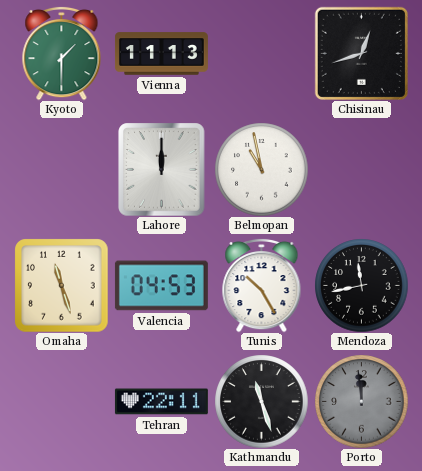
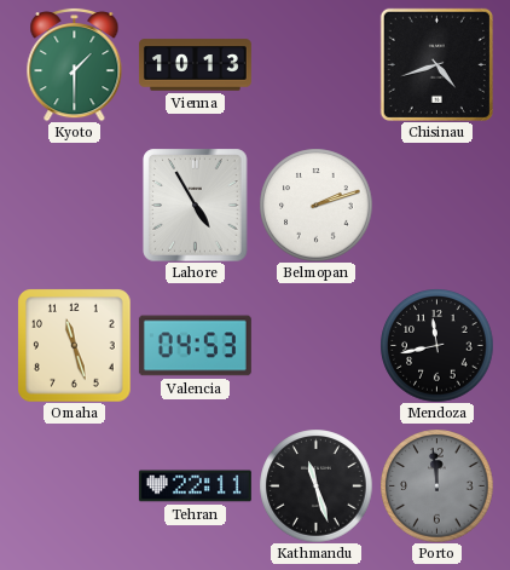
Vienna: 11:13 -> 10:13 (195, 65)
Chisinau: 12:42 -> 4:42 (436, 64)
Lahore: 12:00 -> 4:55 (196, 205)
Belmopan: 10:58 -> 2:12 (315, 205)
Tunis: 10:25 -> none (262, 285)
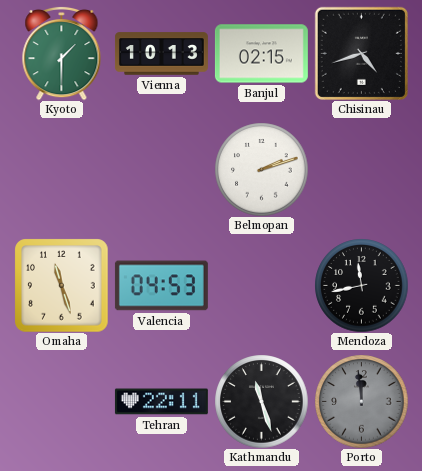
Banjul: none -> 02:15 (261, 54)
Lahore: 4:55 -> none (196, 205)
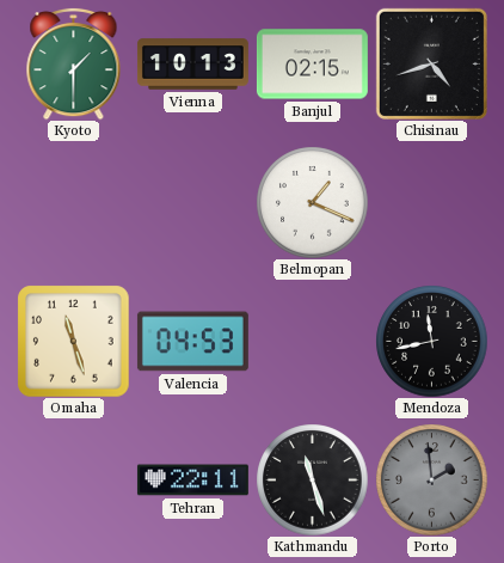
Belmopan: 2:12 -> 1:19 (312, 202)
Porto: 11:59 -> 1:59 (431, 479)
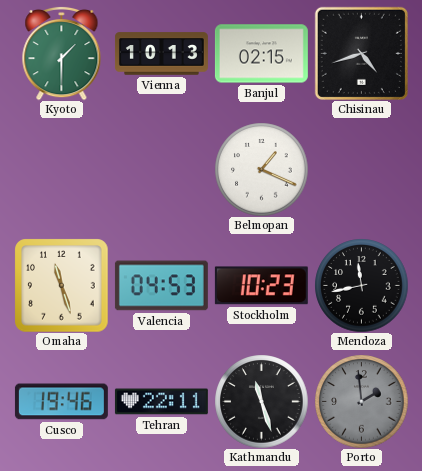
Stockholm: none -> 10:23 (261, 286)
Cusco: none -> 19:46 (61, 402)
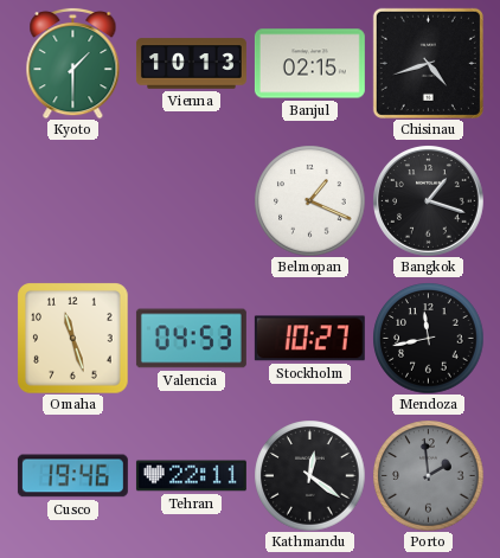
Bangkok: none -> 1:18 (429, 201)
Stockholm: 10:23 -> 10:27 (309, 339)
Kathmandu: 11:27 -> 12:21 (309, 475)
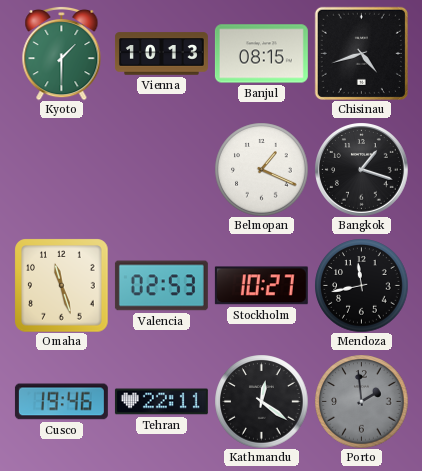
Banjul: 02:15 -> 08:15 (261, 54)
Valencia: 04:53 -> 02:53 (161, 286)
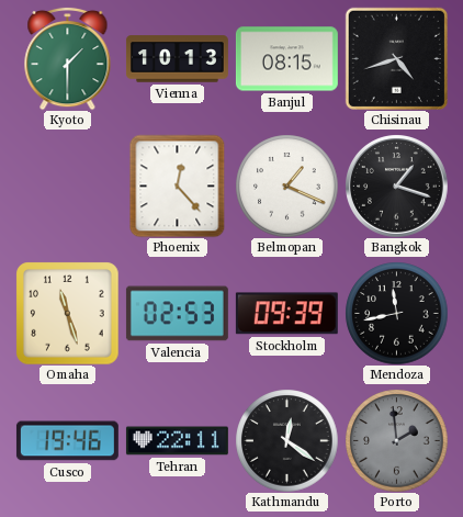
Phoenix: none -> 12:23 (178, 186)
Stockholm: 10:27 -> 09:39 (286, 314)
